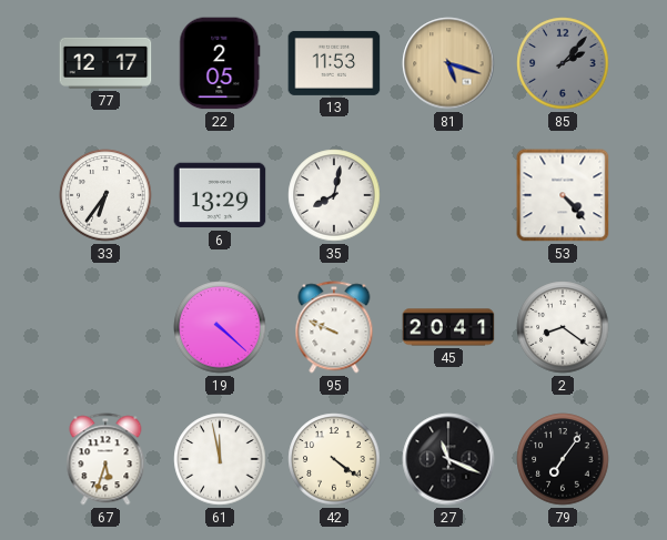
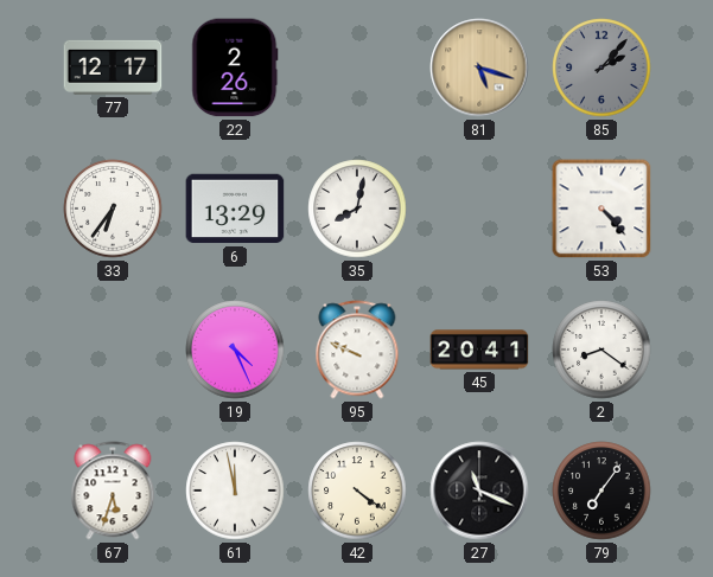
22: 2:05 -> 2:26 (235, 68)
13: 11:53 -> none (334, 63)
19: 4:22 -> 4:26 (235, 350)
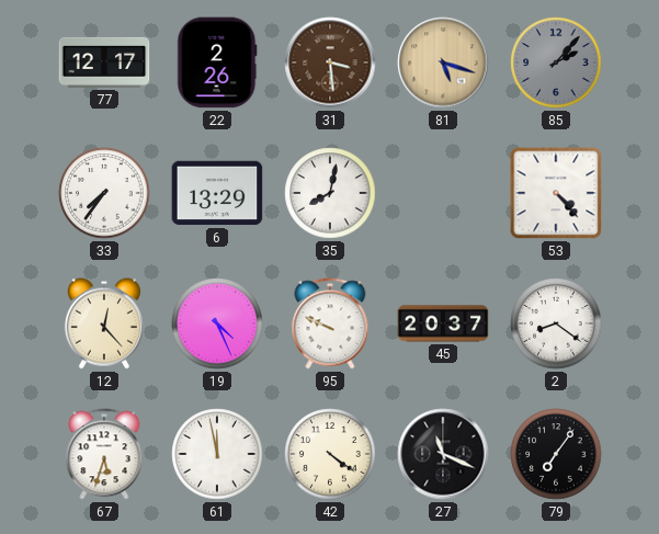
31: none -> 3:29 (330, 63)
33: 6:36 -> 7:36 (104, 193)
12: none -> 12:23 (104, 323)
45: 20:41 -> 20:37 (443, 323)
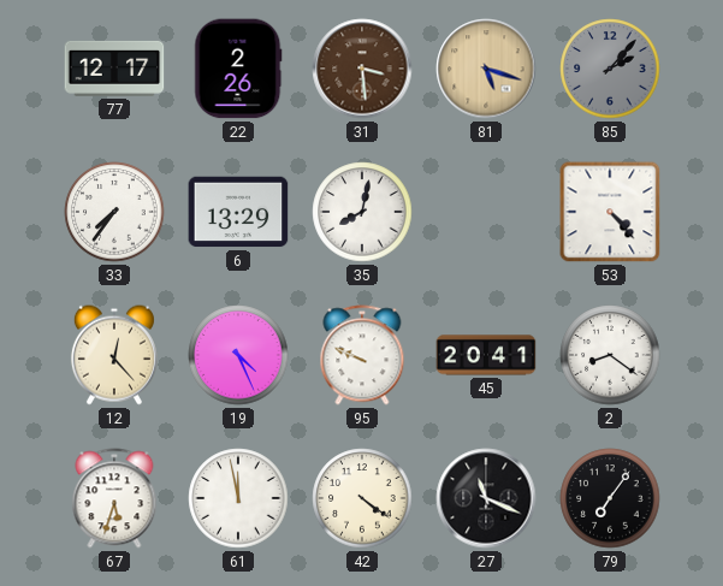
45: 20:37 -> 20:41 (486, 355)
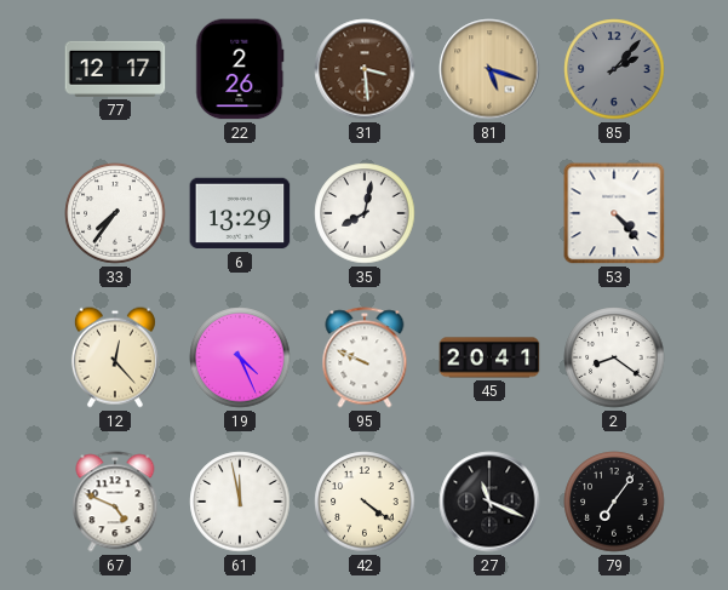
67: 5:33 -> 4:49 (115, 502)
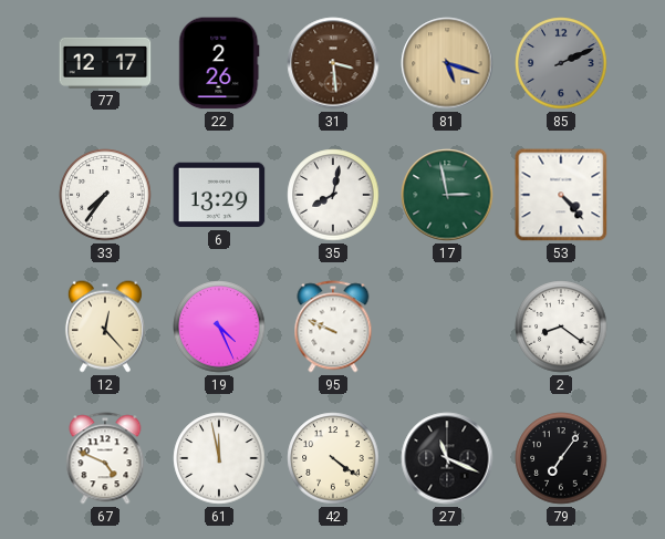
85: 2:07 -> 2:11 (561, 63)
17: none -> 2:58 (447, 195)
45: 20:41 -> none (489, 357)
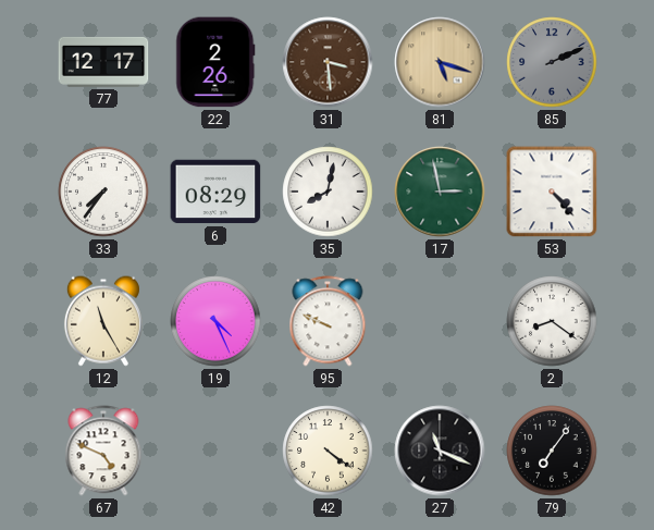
6: 13:29 -> 08:29 (215, 192)
12: 12:23 -> 11:25 (103, 321)
61: 11:58 -> none (219, 458)
